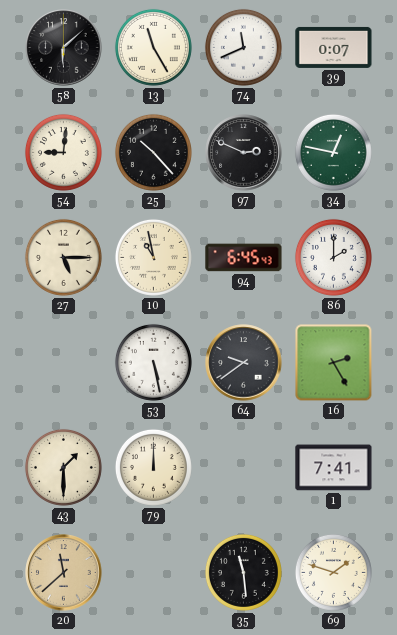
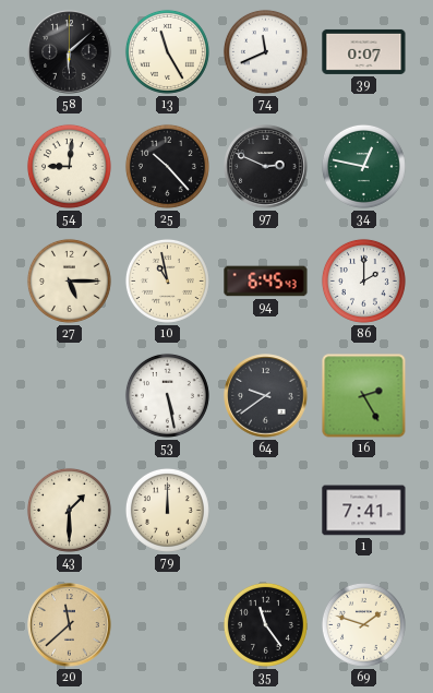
35: 11:29 -> 11:24 (265, 624)
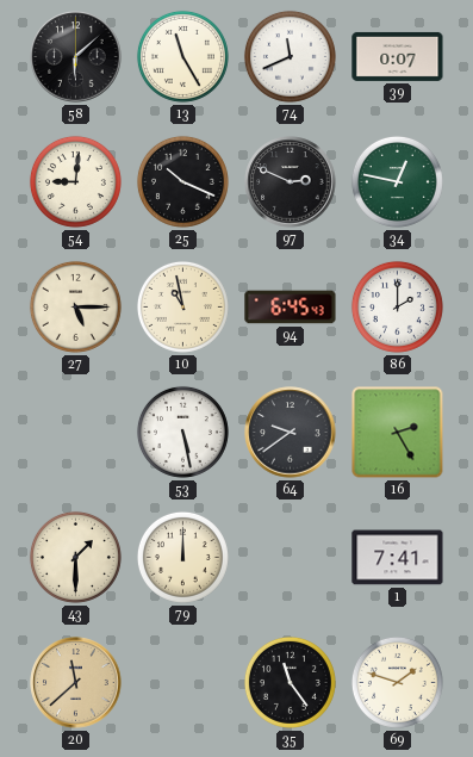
25: 10:23 -> 10:19 (182, 181)
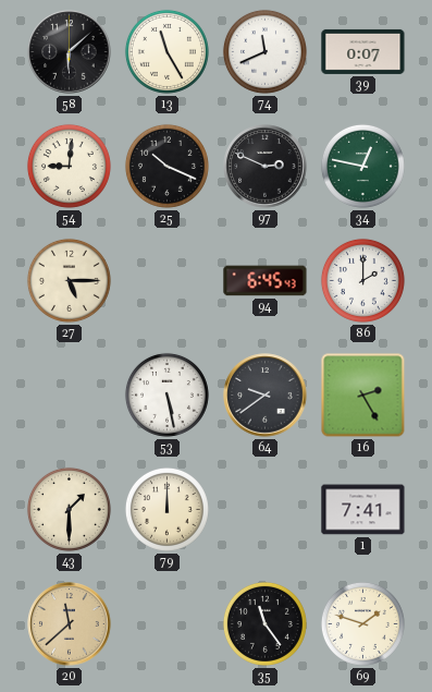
10: 10:58 -> none (182, 306)
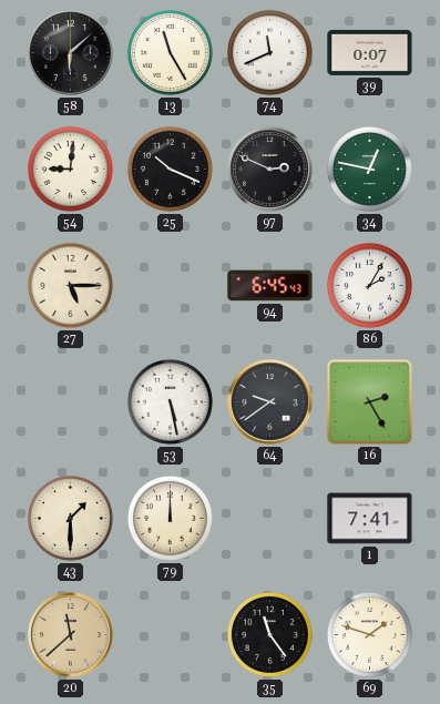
86: 2:00 -> 2:05 (369, 285)
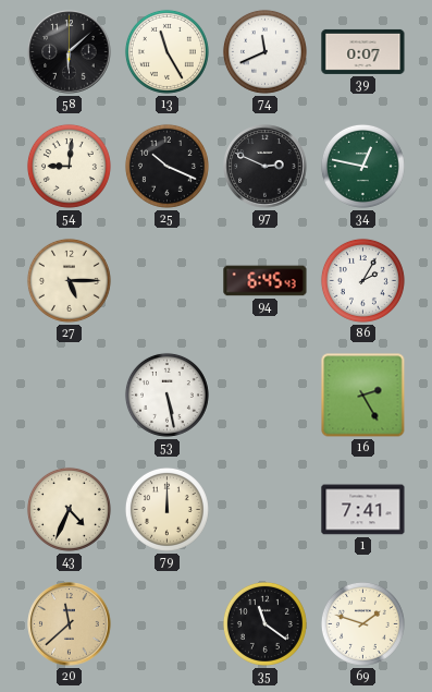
64: 9:39 -> none (270, 402)
43: 1:30 -> 4:34 (69, 509)
35: 11:24 -> 11:21 (264, 623)
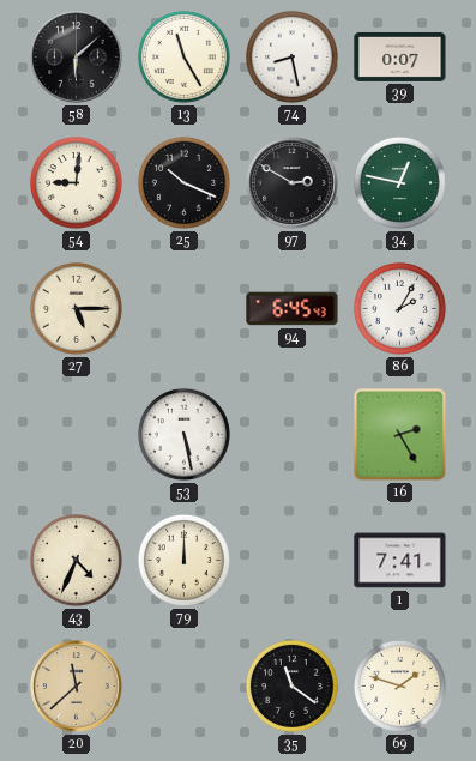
74: 11:41 -> 8:28 (291, 56)
97: 2:49 -> 2:50 (293, 183)
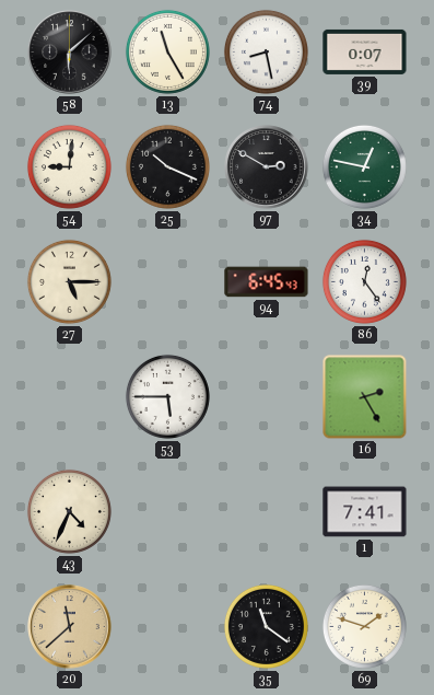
86: 2:05 -> 12:24 (364, 281)
53: 5:28 -> 5:45 (167, 396)
79: 12:00 -> none (183, 560)
